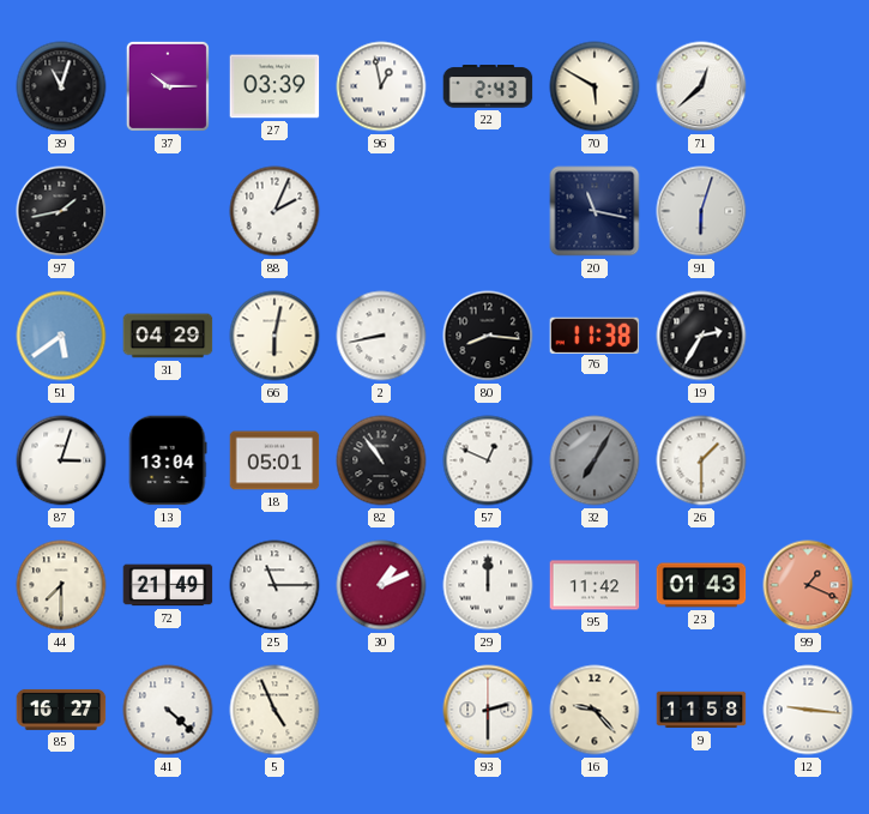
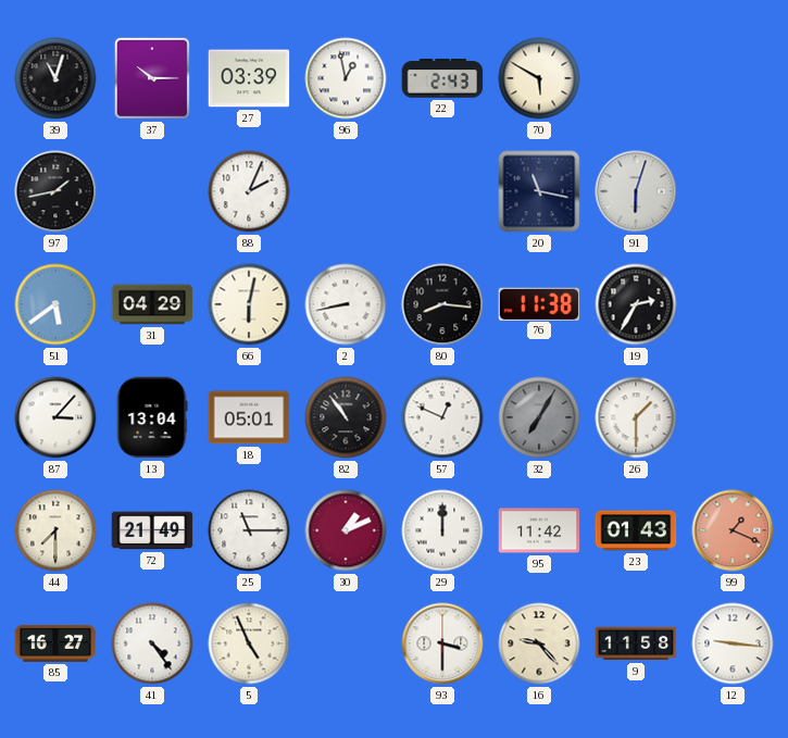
71: 12:38 -> none (701, 86)
87: 3:03 -> 3:07 (55, 417)
41: 4:22 -> 4:24 (152, 643)
93: 2:30 -> 3:30 (442, 643)
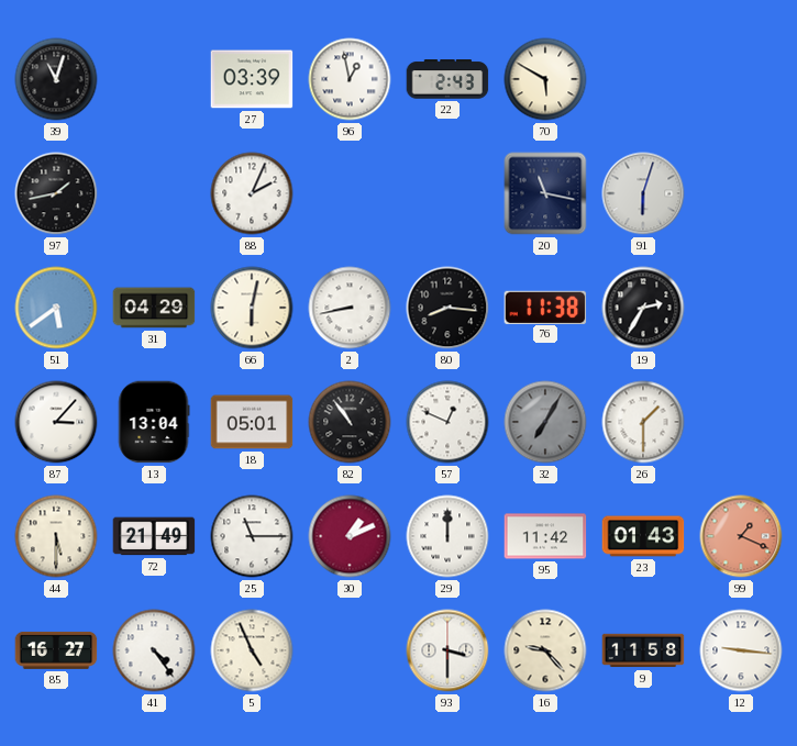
37: 10:15 -> none (152, 78)
44: 7:30 -> 5:30 (56, 536)
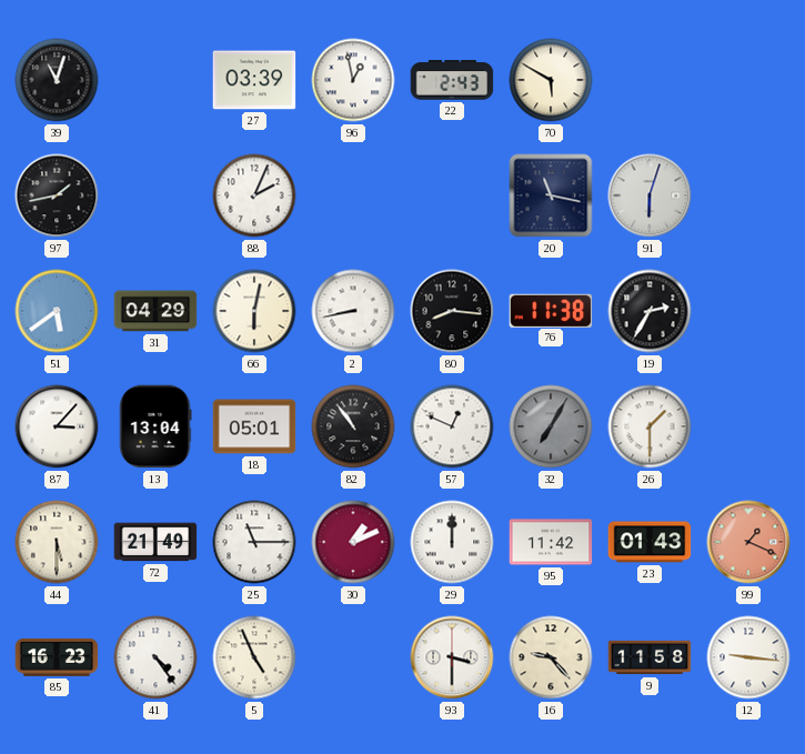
85: 16:27 -> 16:23 (57, 657)
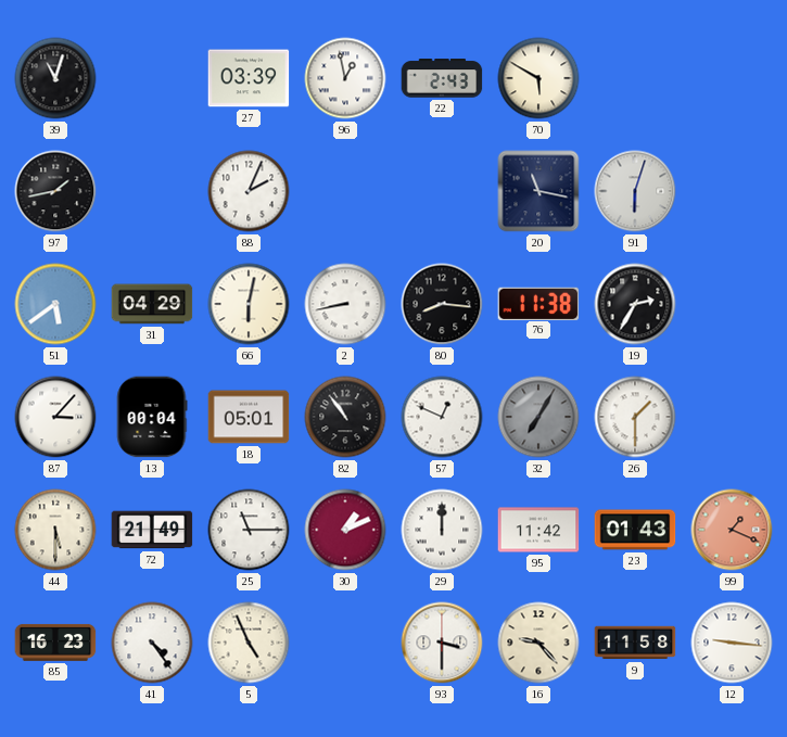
13: 13:04 -> 00:04 (152, 417)
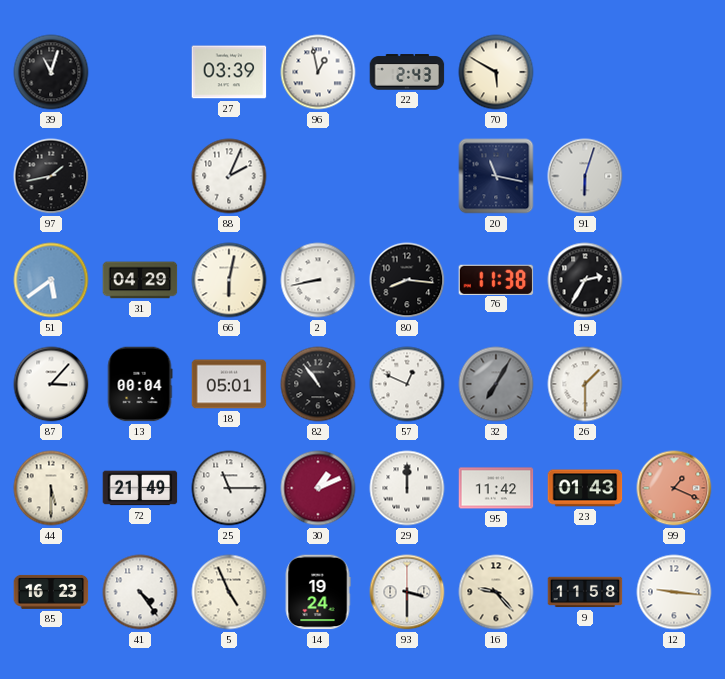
14: none -> 19:24 (318, 592)
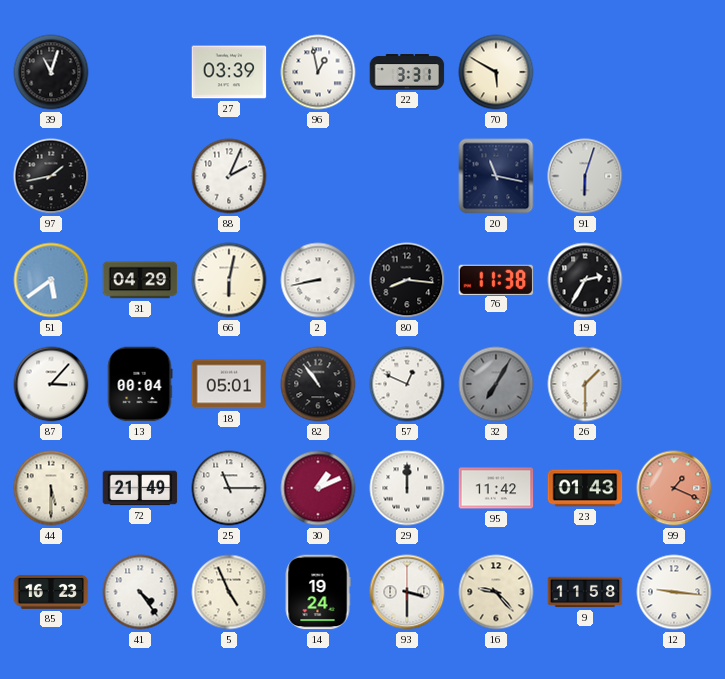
22: 2:43 -> 3:31 (407, 72)
